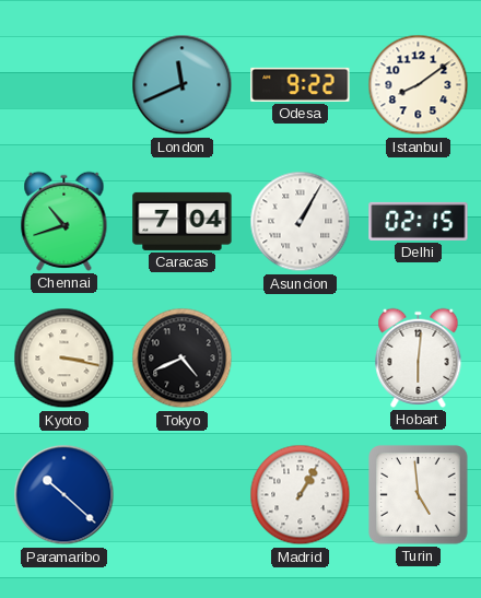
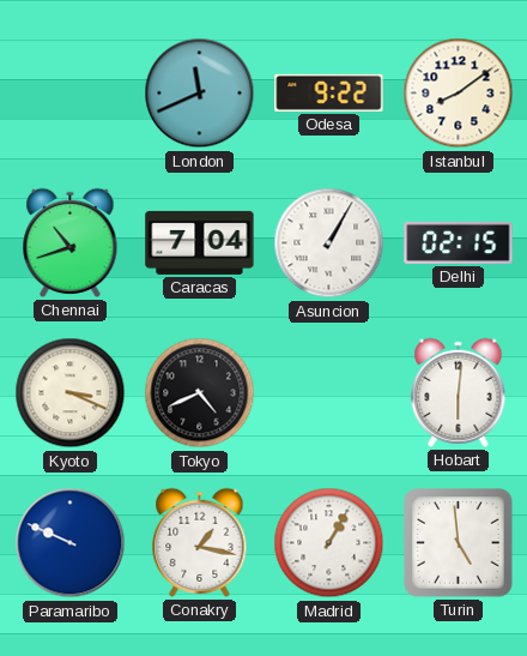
Kyoto: 3:17 -> 3:19 (71, 393)
Paramaribo: 10:22 -> 9:49 (71, 543)
Conakry: none -> 1:17 (200, 542)
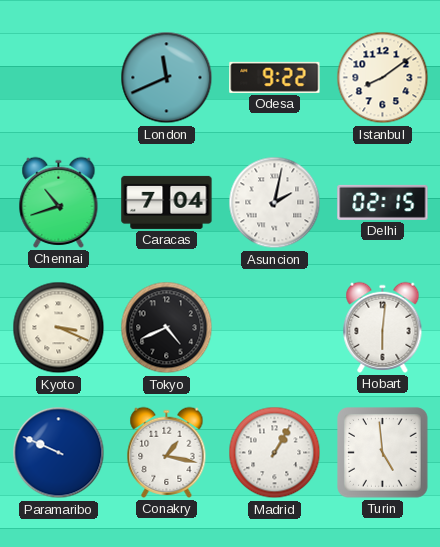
Asuncion: 1:05 -> 2:02 (275, 203)
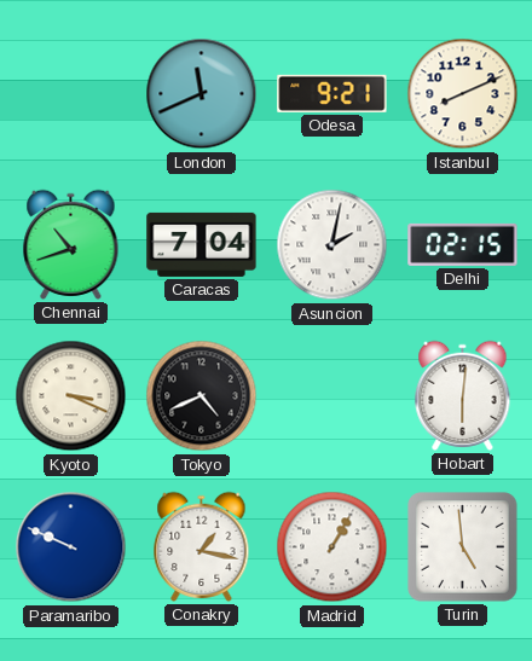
Odesa: 9:22 -> 9:21 (332, 93)
Istanbul: 8:09 -> 8:11 (463, 94)
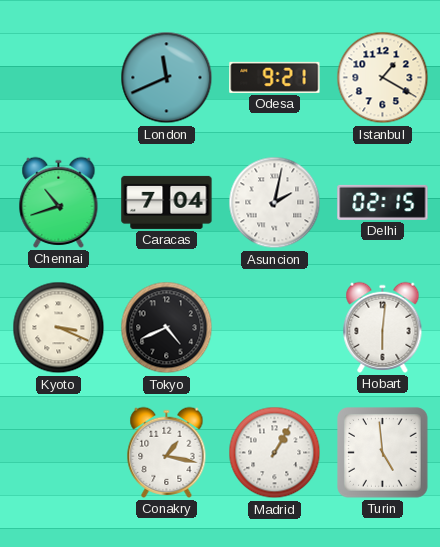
Istanbul: 8:11 -> 1:20 (383, 78)
Paramaribo: 9:49 -> none (71, 547)
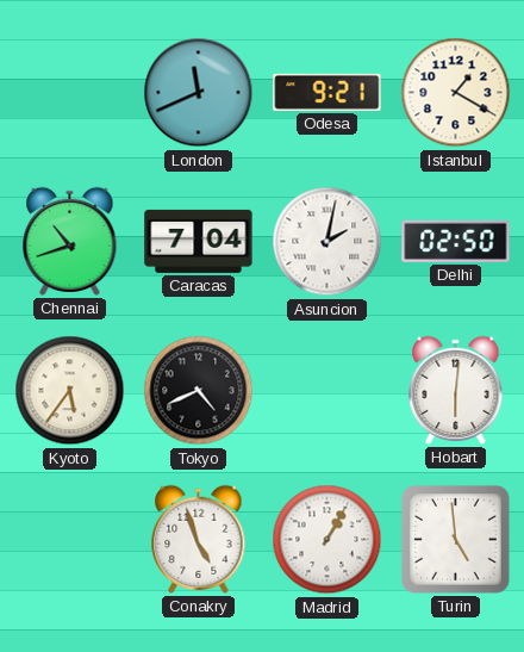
Delhi: 02:15 -> 02:50 (456, 241)
Kyoto: 3:19 -> 5:36 (70, 391)
Conakry: 1:17 -> 4:57 (199, 539)
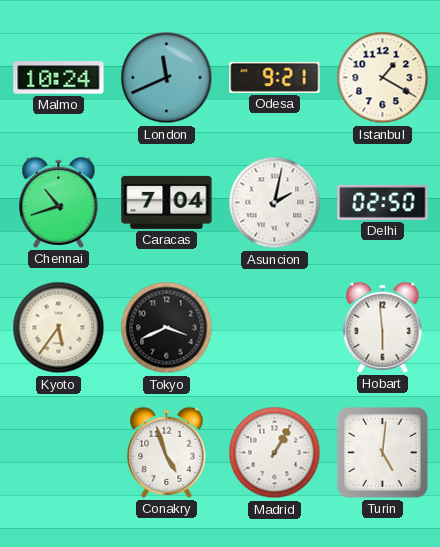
Malmo: none -> 10:24 (59, 78)
Tokyo: 4:41 -> 3:41 (167, 328)
Hobart: 6:01 -> 5:59 (383, 327)
Turin: 4:59 -> 5:01 (383, 453)
